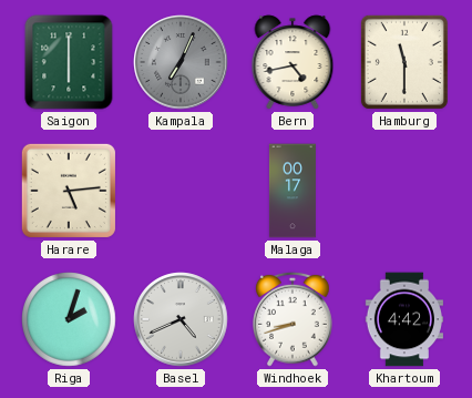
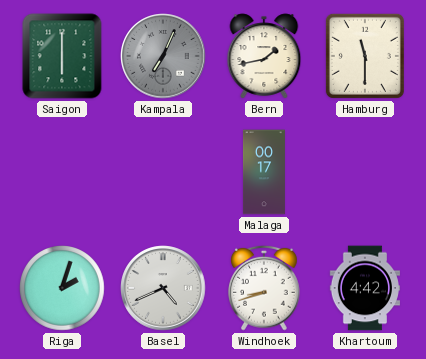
Bern: 4:43 -> 1:43 (264, 56)
Harare: 5:14 -> none (69, 191)
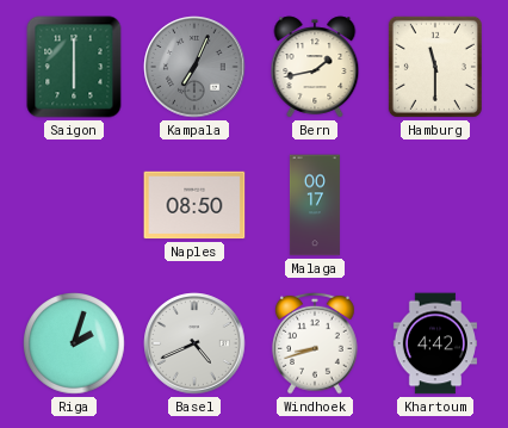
Naples: none -> 08:50 (194, 205)
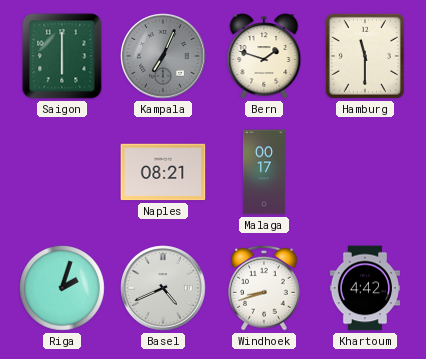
Bern: 1:43 -> 1:48 (264, 56)
Naples: 08:50 -> 08:21 (163, 172)
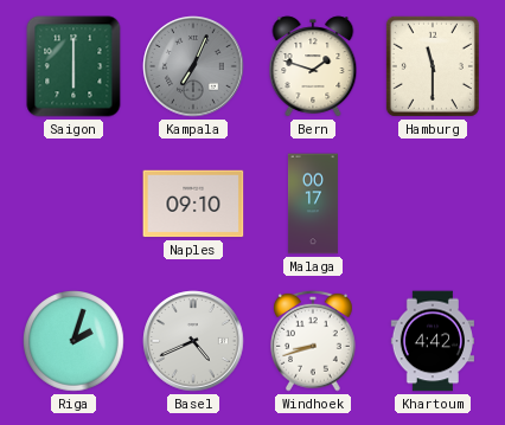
Naples: 08:21 -> 09:10 (193, 204)
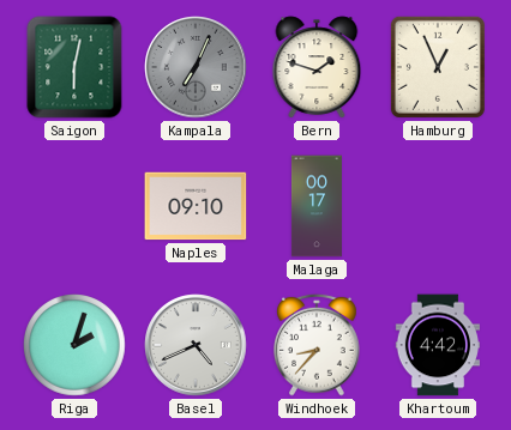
Saigon: 6:00 -> 6:02 (74, 67)
Hamburg: 11:30 -> 12:56 (438, 67)
Windhoek: 8:42 -> 8:37 (318, 345)
